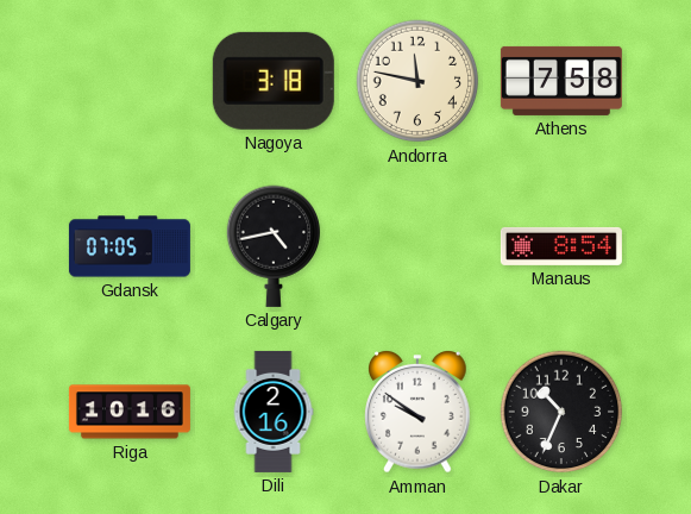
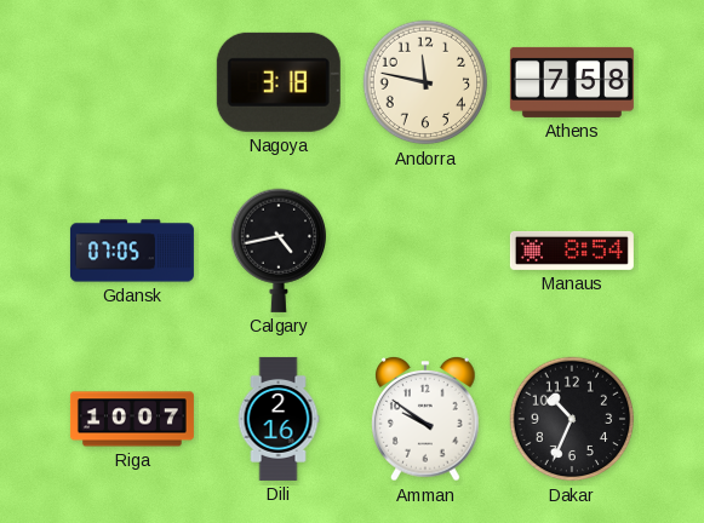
Riga: 10:16 -> 10:07 (132, 419)
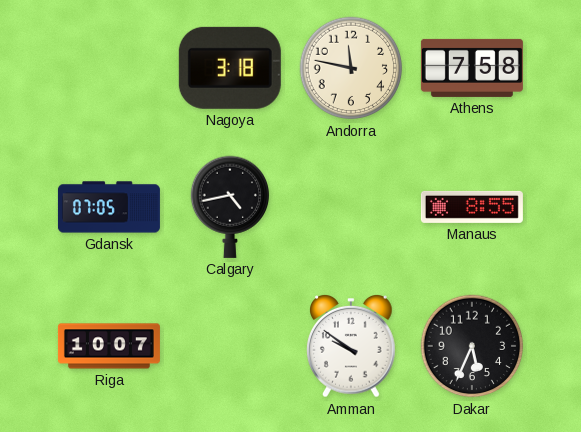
Manaus: 8:54 -> 8:55 (472, 207)
Dili: 2:16 -> none (279, 419)
Dakar: 10:34 -> 5:34 (472, 346)
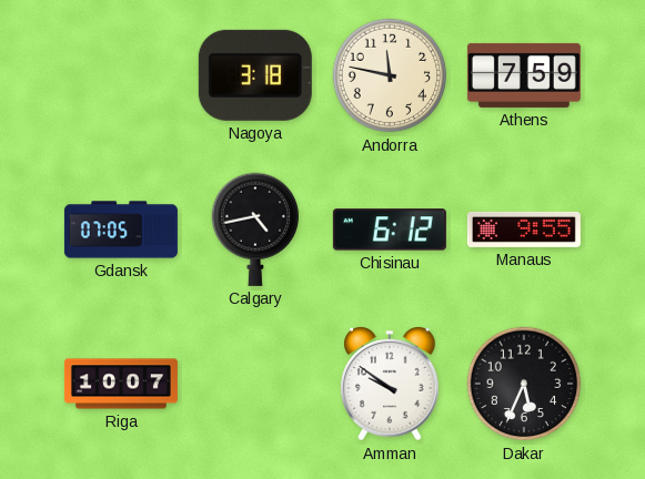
Athens: 7:58 -> 7:59 (524, 75)
Chisinau: none -> 6:12 (390, 230)
Manaus: 8:55 -> 9:55 (524, 230)
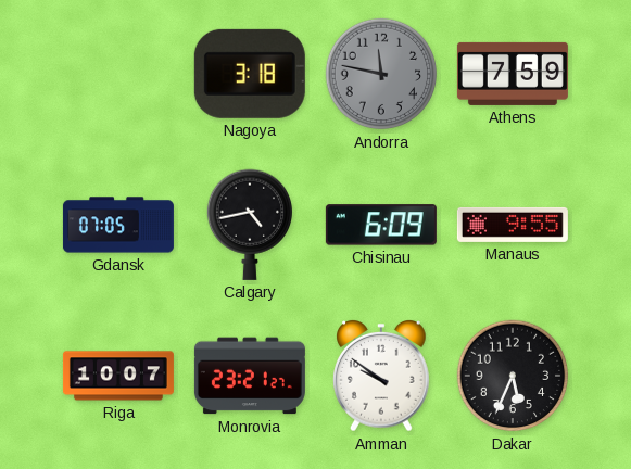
Andorra dial: cream -> grey (381, 74)
Chisinau: 6:12 -> 6:09 (381, 225)
Monrovia: none -> 23:21 (250, 376)
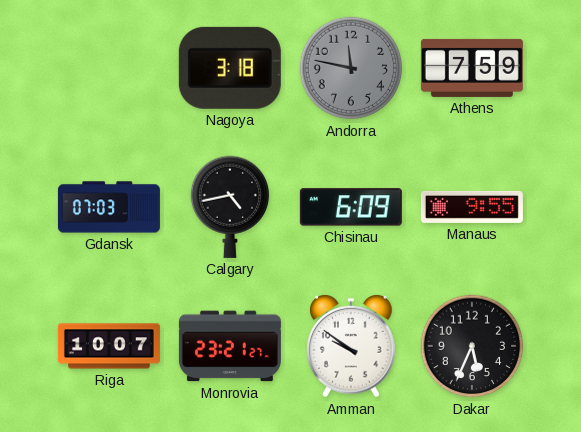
Gdansk: 07:05 -> 07:03 (109, 207)
